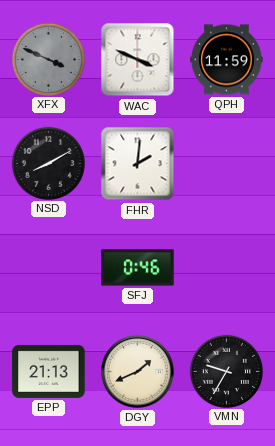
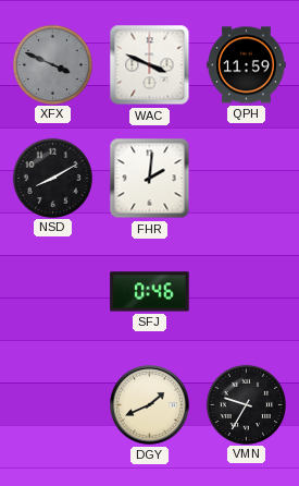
EPP: 21:13 -> none (49, 371)
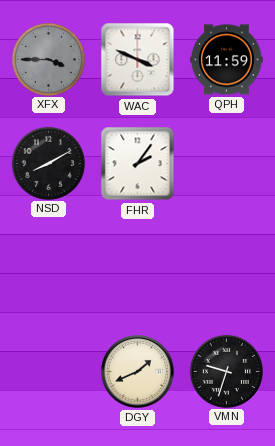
XFX: 3:49 -> 3:45 (48, 59)
FHR: 2:01 -> 2:06 (138, 164)
SFJ: 0:46 -> none (150, 292)
VMN: 9:35 -> 9:33 (226, 371)
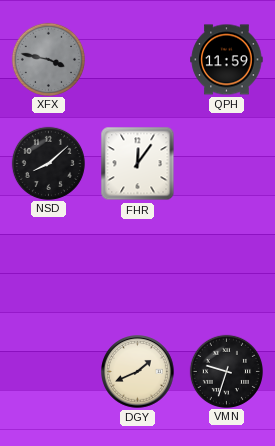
XFX: 3:45 -> 3:47 (48, 59)
WAC: 3:49 -> none (138, 60)
NSD: 8:10 -> 8:08 (48, 163)
FHR: 2:06 -> 12:06 (138, 164)
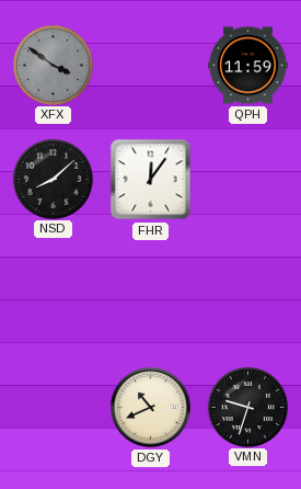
XFX: 3:47 -> 3:51 (53, 65)
DGY: 1:41 -> 10:41 (151, 408)
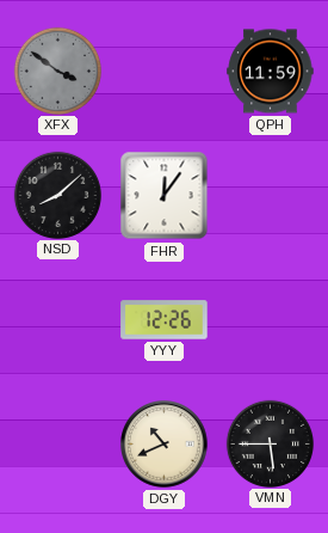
YYY: none -> 12:26 (165, 320)
VMN: 9:33 -> 5:45 (270, 443)
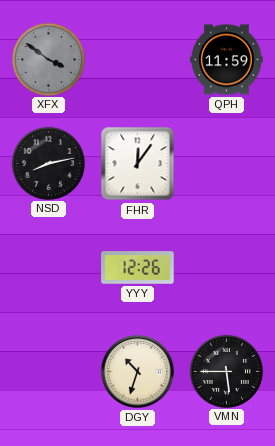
NSD: 8:08 -> 8:13 (48, 163)
DGY: 10:41 -> 10:33 (138, 372)
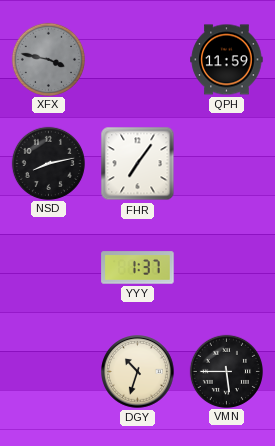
XFX: 3:51 -> 3:47 (48, 59)
FHR: 12:06 -> 7:06 (138, 164)
YYY: 12:26 -> 1:37 (138, 268)
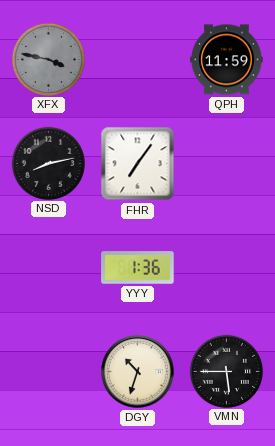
YYY: 1:37 -> 1:36 (138, 268)
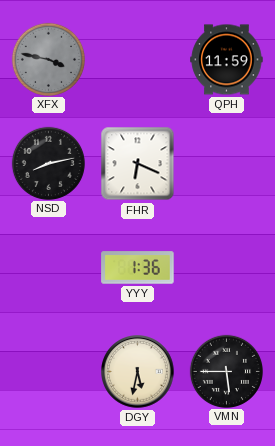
FHR: 7:06 -> 6:19 (138, 164)
DGY: 10:33 -> 5:32 (138, 372)
